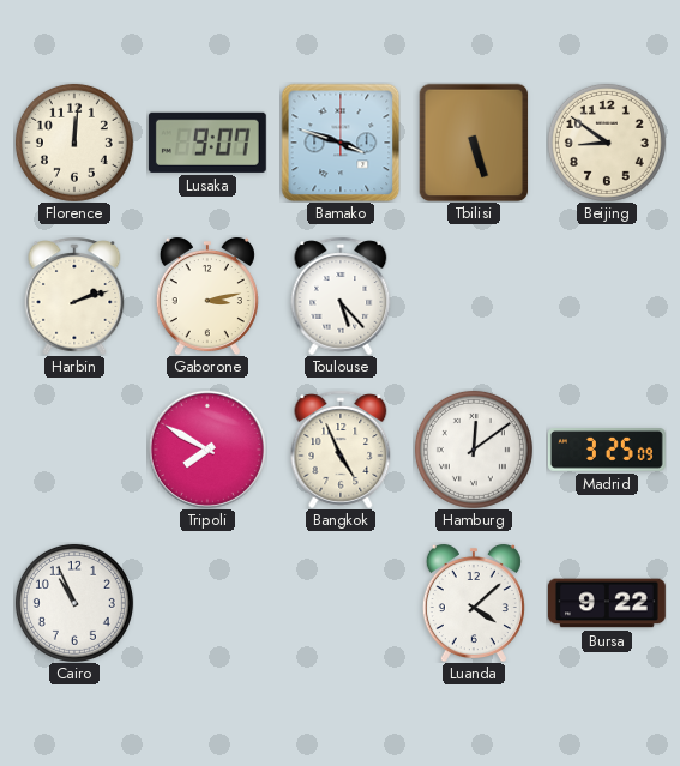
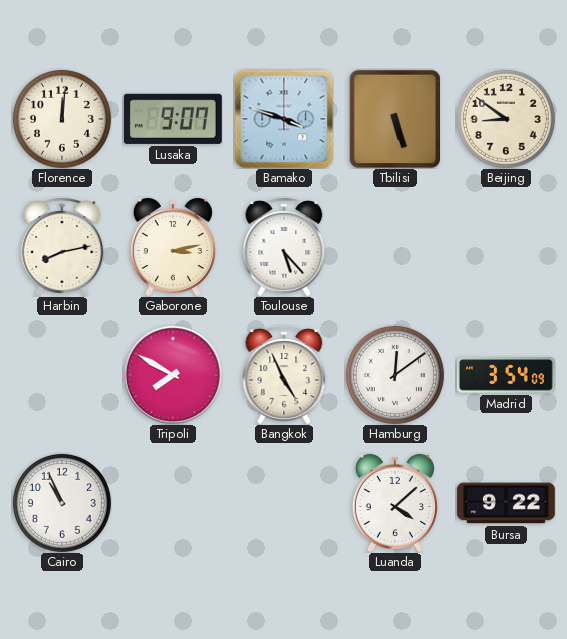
Harbin: 2:12 -> 8:13 (62, 247)
Madrid: 3:25 -> 3:54 (506, 376)
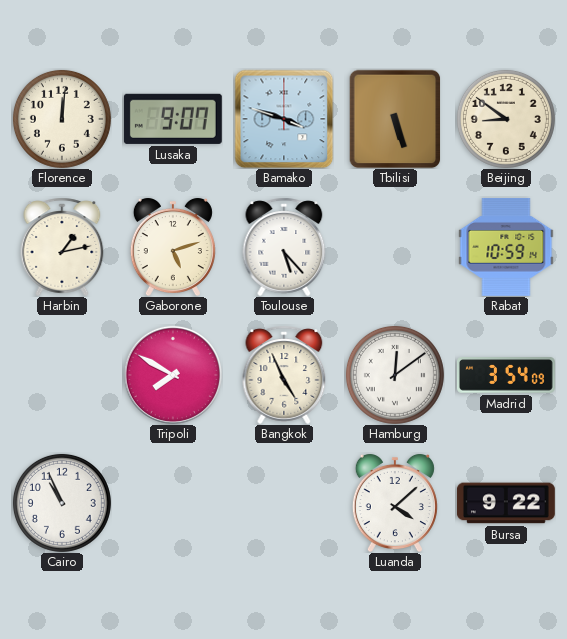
Harbin: 8:13 -> 1:13 (62, 247)
Gaborone: 3:13 -> 5:12 (173, 247)
Rabat: none -> 10:59 (506, 247)
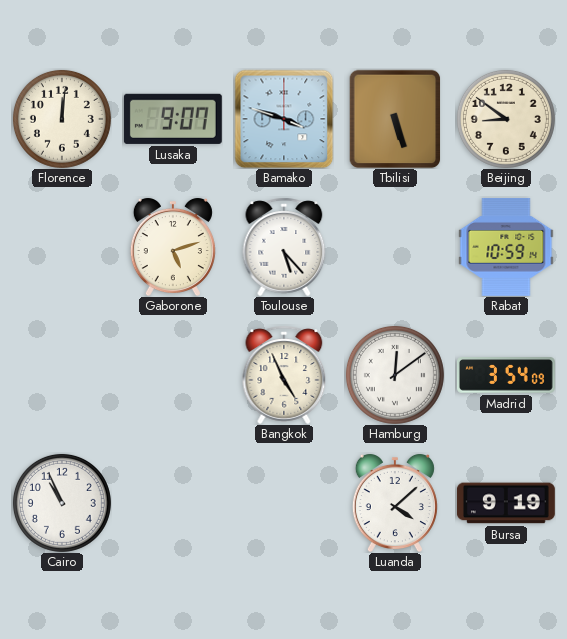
Harbin: 1:13 -> none (62, 247)
Tripoli: 7:50 -> none (173, 375)
Bursa: 9:22 -> 9:19 (506, 503)
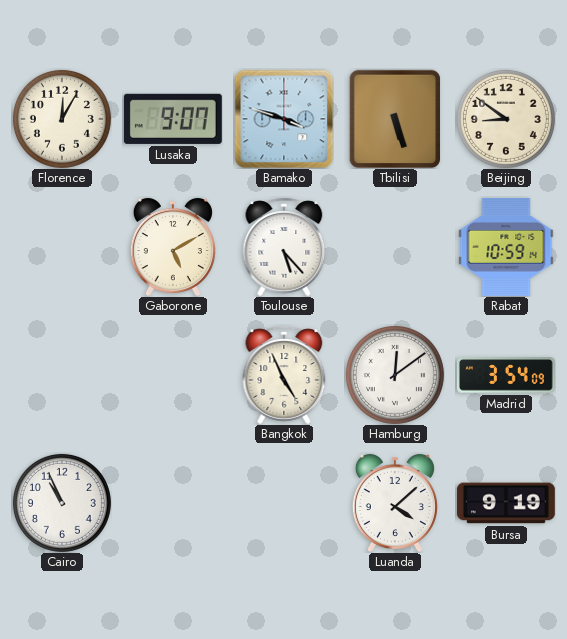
Florence: 12:01 -> 12:05 (62, 119)
Gaborone: 5:12 -> 5:10 (173, 247)
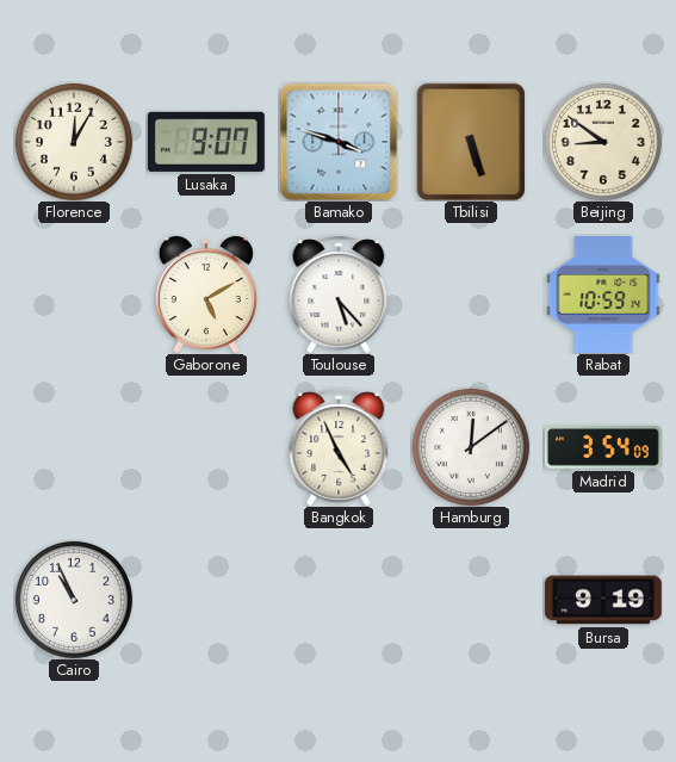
Luanda: 4:08 -> none (395, 503)
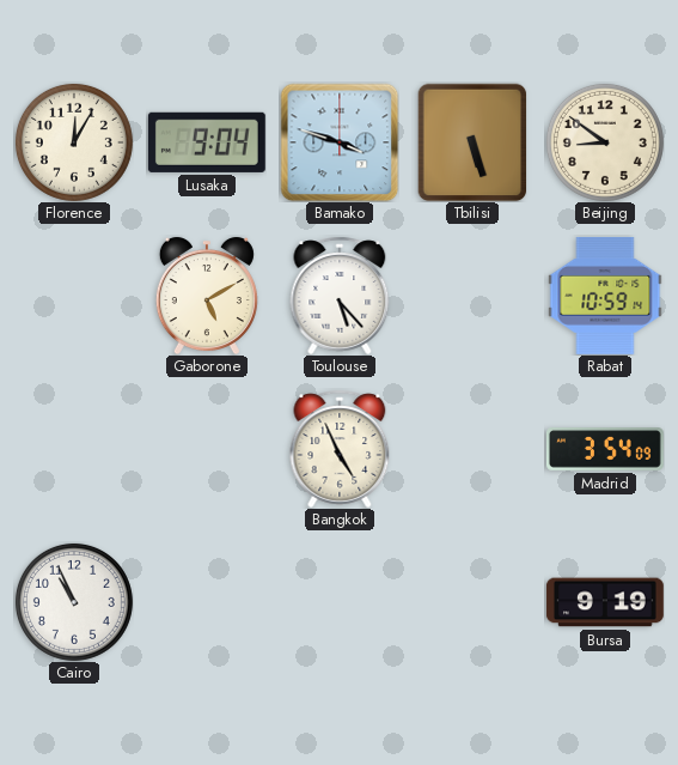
Lusaka: 9:07 -> 9:04 (207, 142)
Hamburg: 12:09 -> none (471, 447)
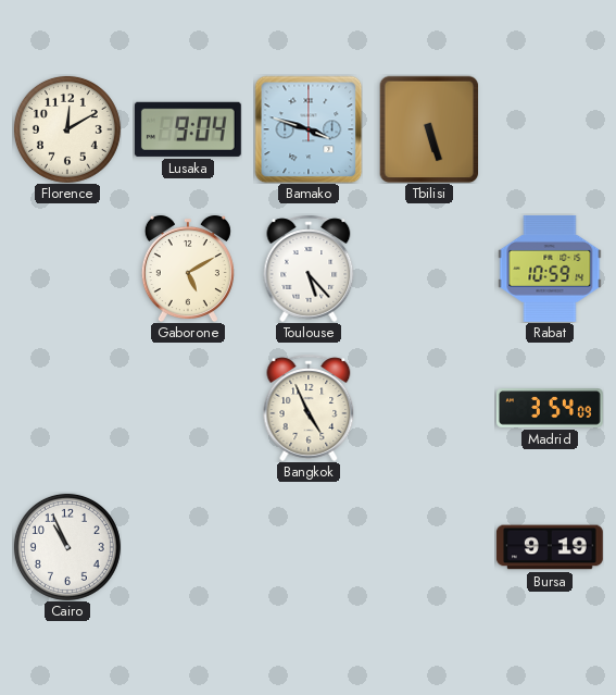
Florence: 12:05 -> 12:10 (67, 129)
Beijing: 8:51 -> none (605, 142)
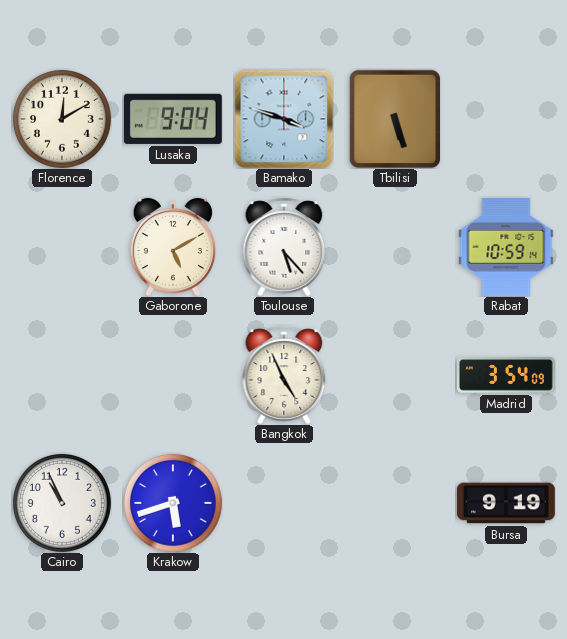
Krakow: none -> 5:42 (173, 503)
